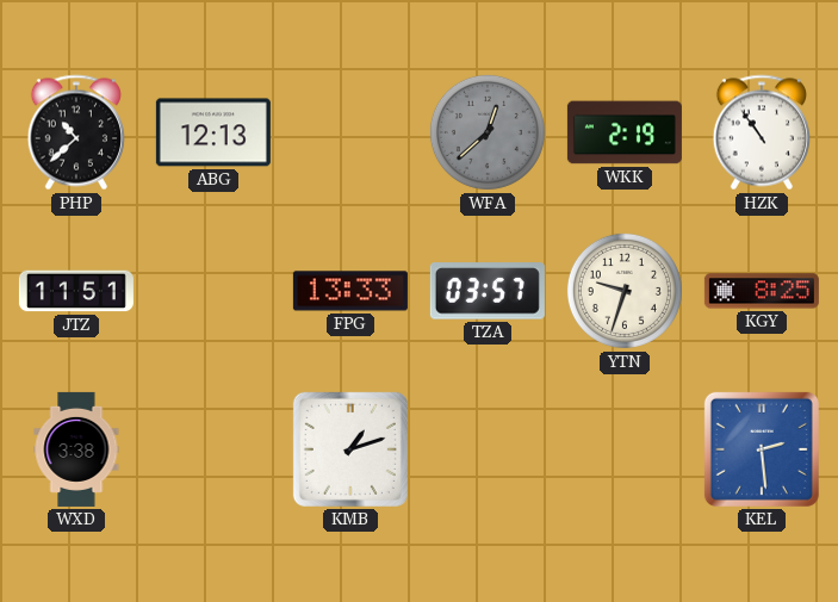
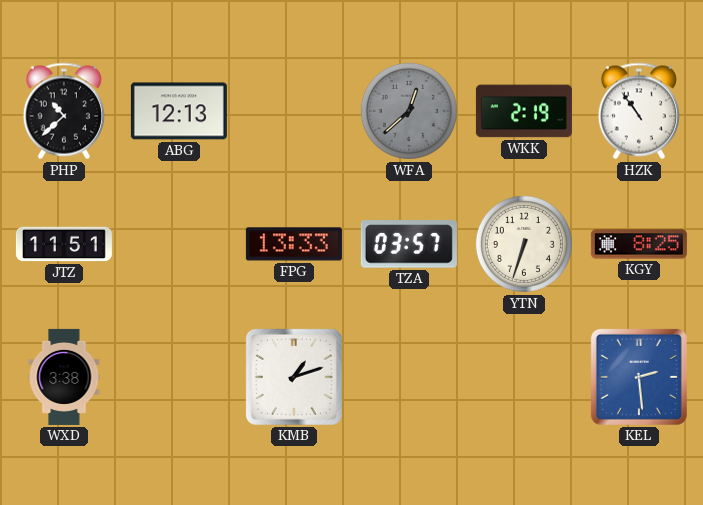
YTN: 9:33 -> 6:33 (524, 244)
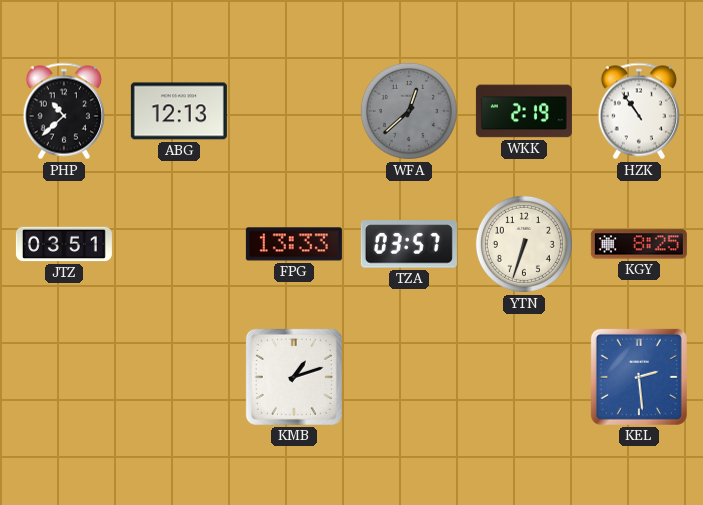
JTZ: 11:51 -> 03:51 (64, 244)
WXD: 3:38 -> none (64, 377)
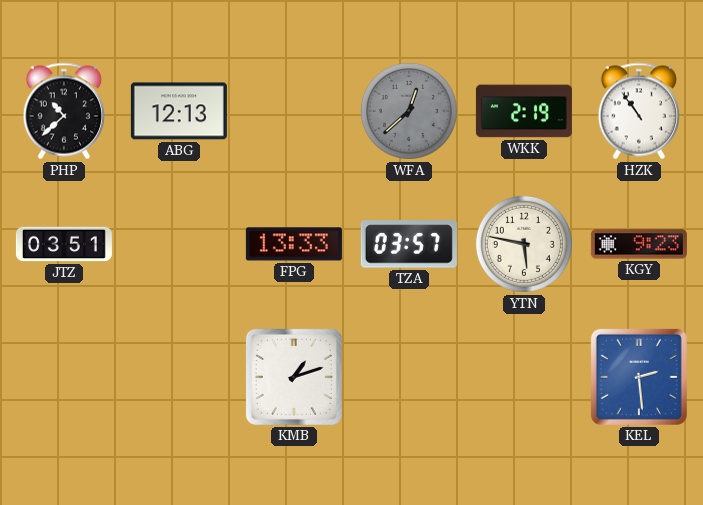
YTN: 6:33 -> 5:47 (524, 244)
KGY: 8:25 -> 9:23 (639, 244)
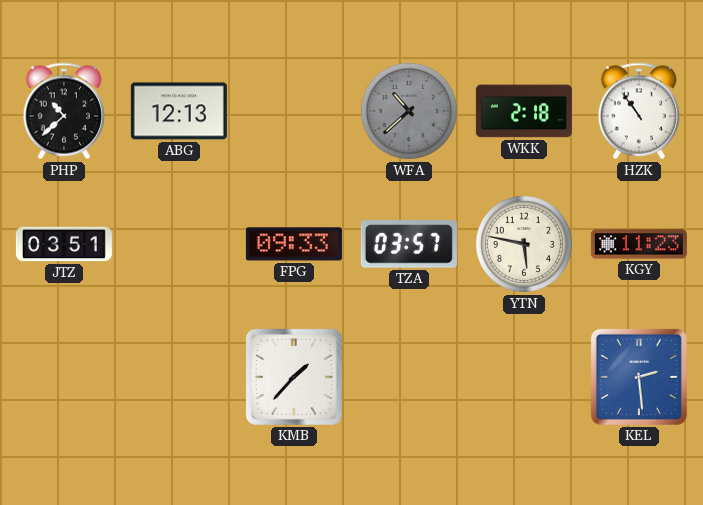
WFA: 12:38 -> 10:38 (409, 111)
WKK: 2:19 -> 2:18 (524, 111)
FPG: 13:33 -> 09:33 (294, 244)
KGY: 9:23 -> 11:23 (639, 244)
KMB: 1:12 -> 1:37 (294, 377)
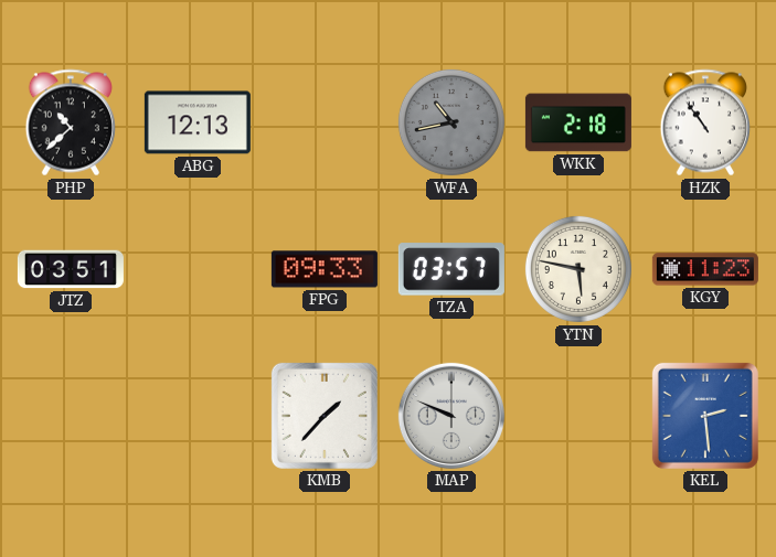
WFA: 10:38 -> 10:43 (451, 122)
MAP: none -> 9:49 (451, 416)
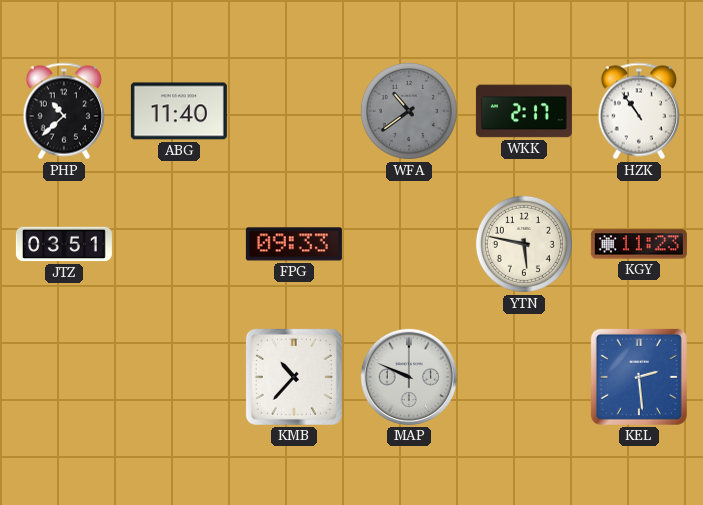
ABG: 12:13 -> 11:40 (179, 111)
WFA: 10:43 -> 10:39 (409, 111)
WKK: 2:18 -> 2:17 (524, 111)
TZA: 03:57 -> none (451, 269)
KMB: 1:37 -> 10:37 (294, 377)
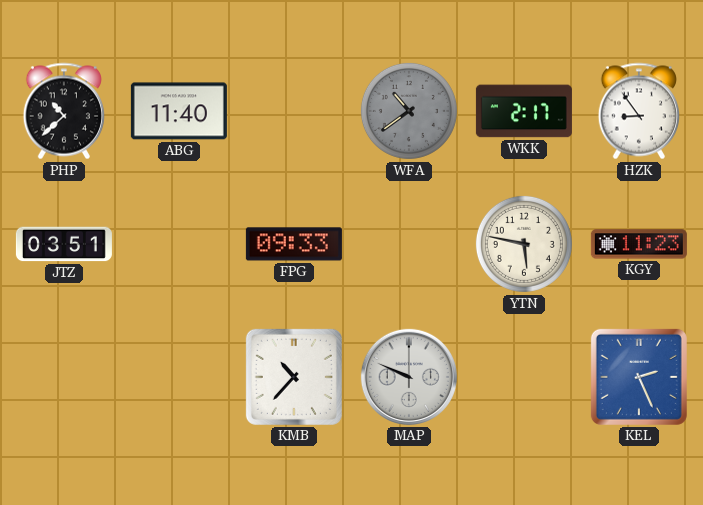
HZK: 10:54 -> 8:54 (639, 111)
KEL: 2:29 -> 2:26 (639, 377)
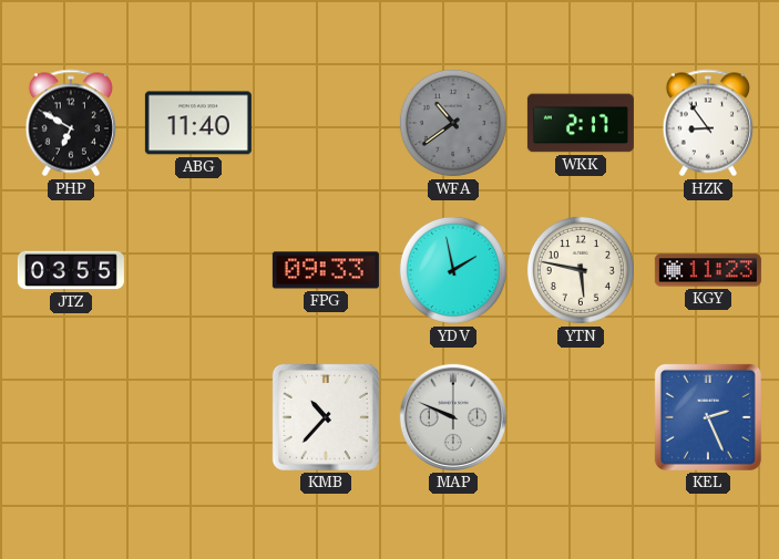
PHP: 10:38 -> 6:50 (71, 123)
JTZ: 03:51 -> 03:55 (71, 270)
YDV: none -> 1:58 (453, 270)
